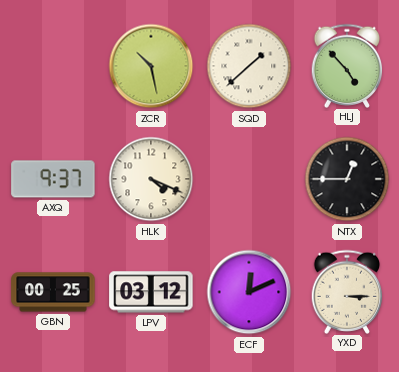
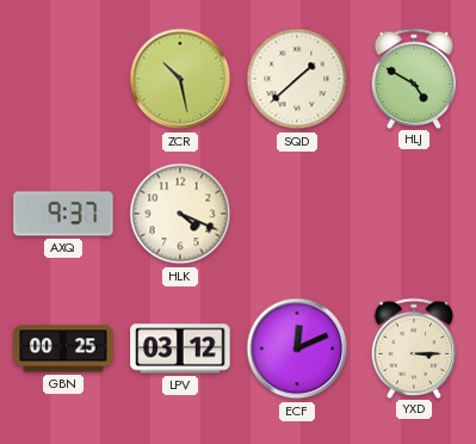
HLJ: 4:53 -> 4:50 (414, 78)
NTX: 12:45 -> none (347, 179)
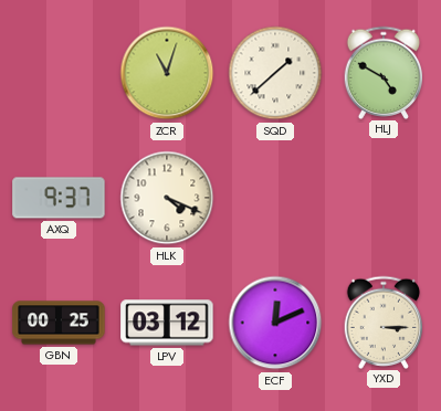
ZCR: 10:28 -> 11:03 (167, 73)
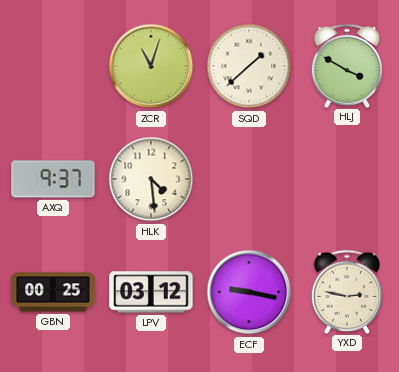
HLJ: 4:50 -> 3:50 (347, 65)
HLK: 4:19 -> 4:29 (151, 179)
ECF: 12:11 -> 9:17 (249, 292)
YXD: 3:15 -> 2:47 (347, 291)
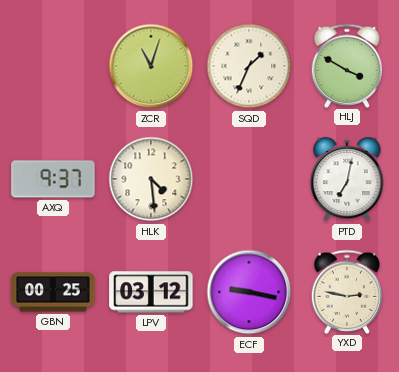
SQD: 1:38 -> 1:34 (249, 66)
PTD: none -> 7:02 (347, 179)
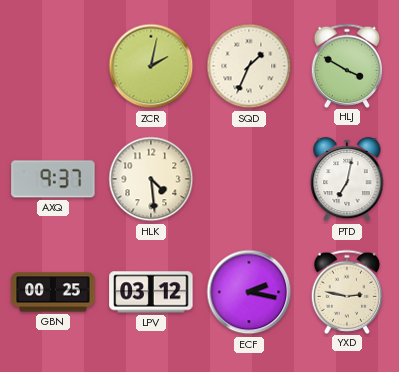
ZCR: 11:03 -> 2:02 (151, 66)
ECF: 9:17 -> 2:17 (249, 292)
